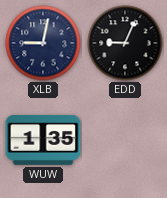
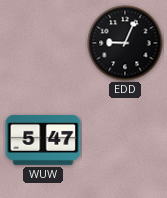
XLB: 9:02 -> none (43, 43)
WUW: 1:35 -> 5:47 (43, 140)
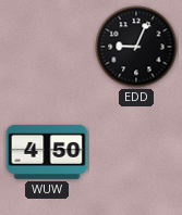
WUW: 5:47 -> 4:50 (47, 152)
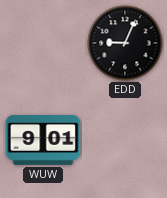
WUW: 4:50 -> 9:01 (43, 140)
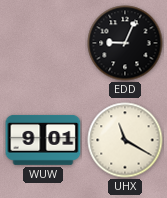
UHX: none -> 11:20 (125, 140)
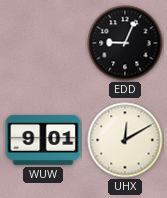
UHX: 11:20 -> 12:10 (125, 140)
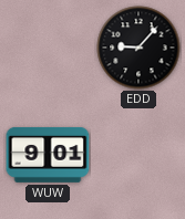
EDD: 9:04 -> 9:07 (138, 48)
UHX: 12:10 -> none (125, 140)
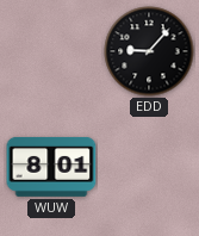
WUW: 9:01 -> 8:01 (51, 167)
